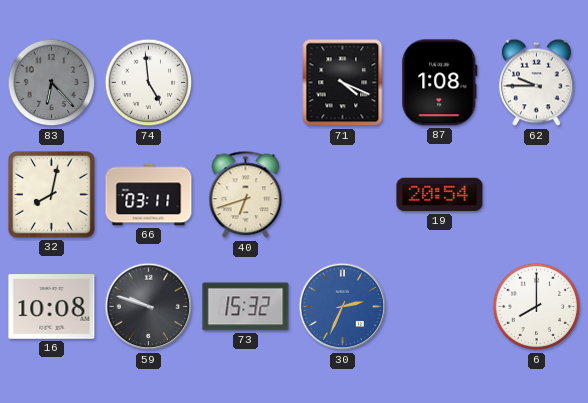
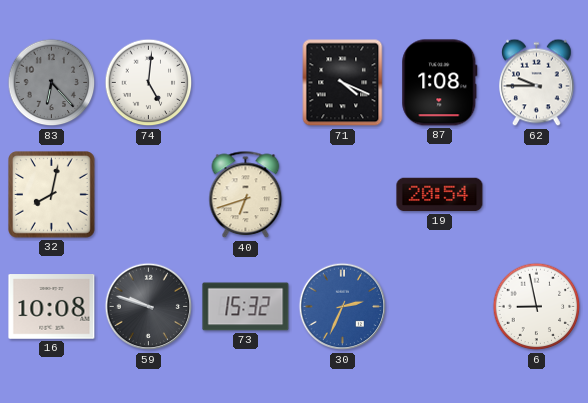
74: 4:59 -> 5:01 (149, 83)
66: 03:11 -> none (149, 195)
6: 8:00 -> 8:58 (537, 307)
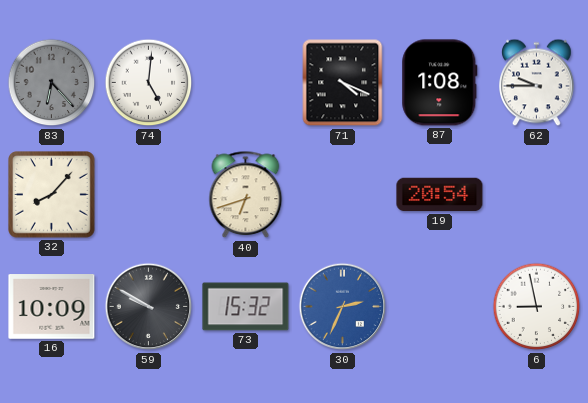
32: 8:02 -> 8:07 (52, 195)
16: 10:08 -> 10:09 (52, 307)
59: 9:48 -> 9:50 (149, 307)
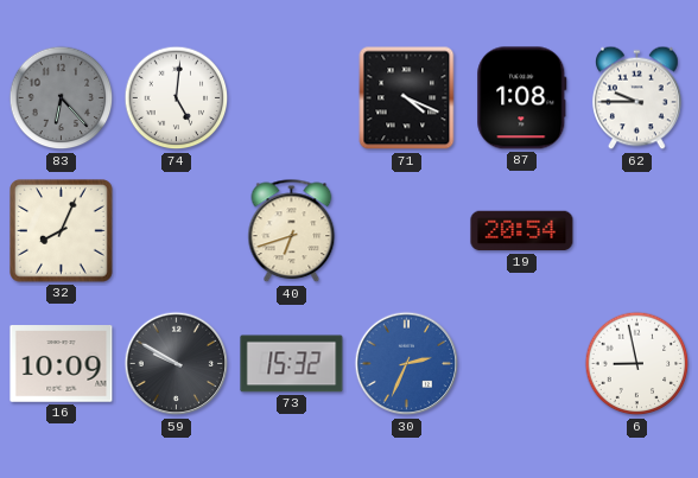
32: 8:07 -> 8:04 (62, 231)
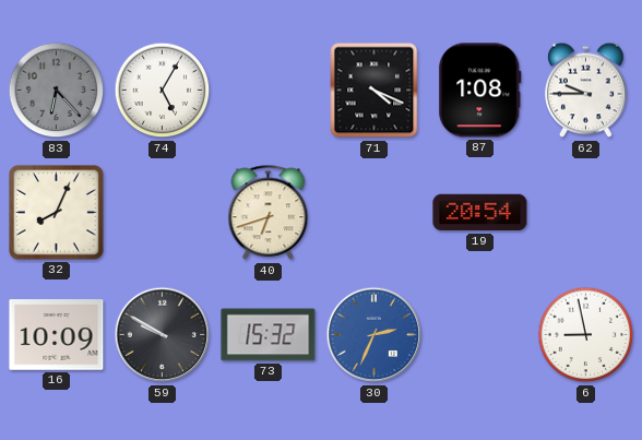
74: 5:01 -> 5:05 (163, 91)
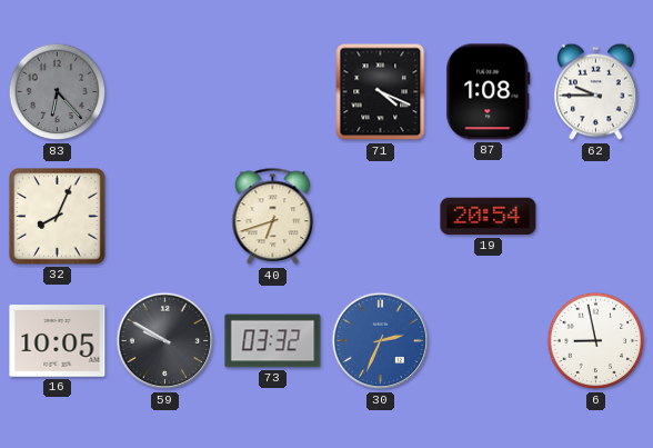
74: 5:05 -> none (163, 91)
16: 10:09 -> 10:05 (58, 341)
73: 15:32 -> 03:32 (273, 341)
